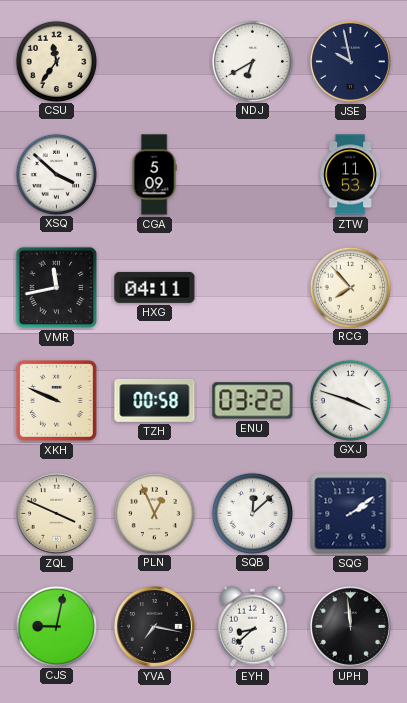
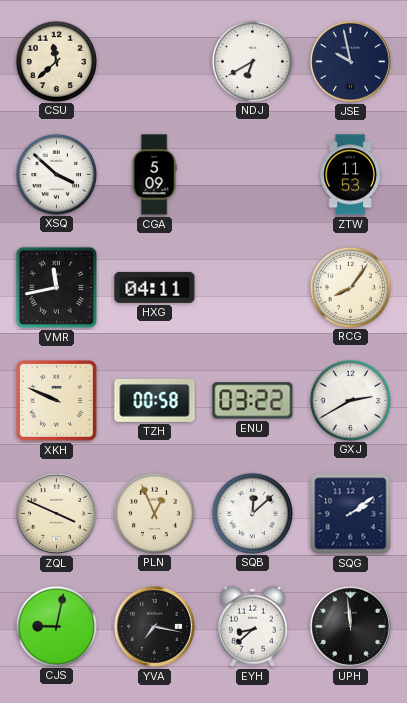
CSU: 11:36 -> 11:38 (56, 61)
RCG: 7:53 -> 8:06 (350, 287)
GXJ: 3:48 -> 2:40 (350, 400)
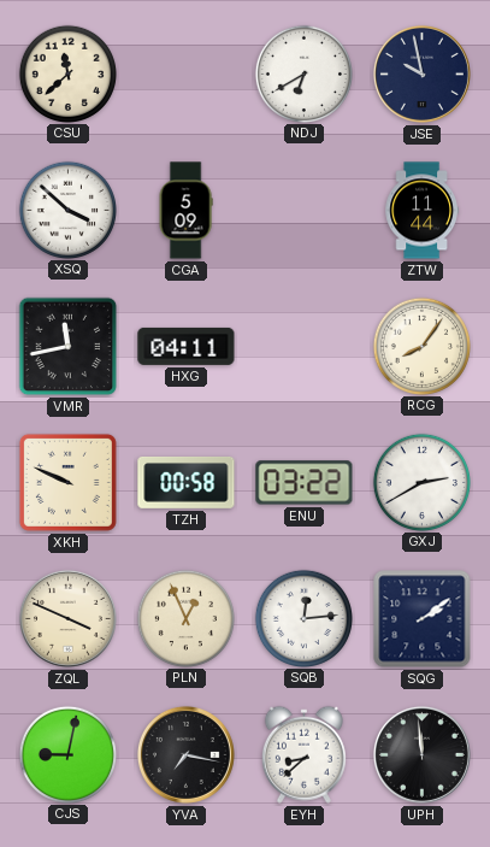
ZTW: 11:53 -> 11:44 (421, 211)
SQB: 12:08 -> 12:14 (303, 618)
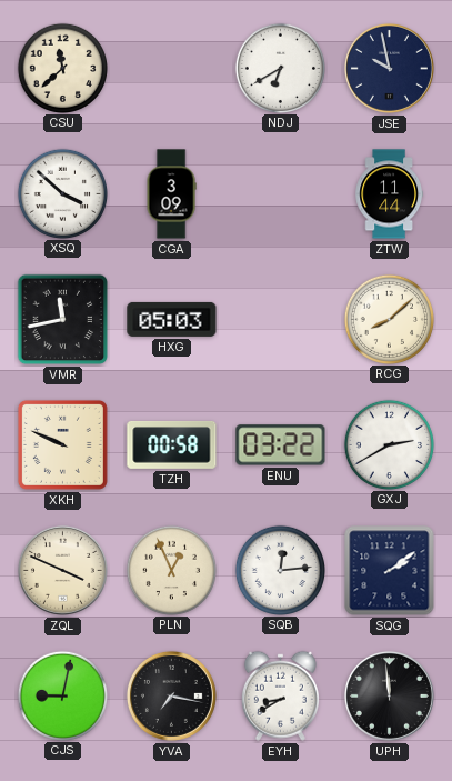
CGA: 5:09 -> 3:09 (171, 194)
HXG: 04:11 -> 05:03 (172, 319)
RCG: 8:06 -> 8:08 (389, 319)
EYH: 8:38 -> 8:40 (280, 695)
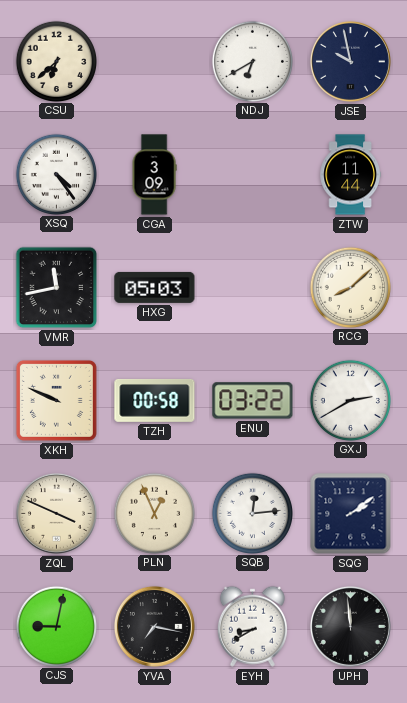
CSU: 11:38 -> 6:38 (56, 61)
XSQ: 3:52 -> 4:24 (56, 174)
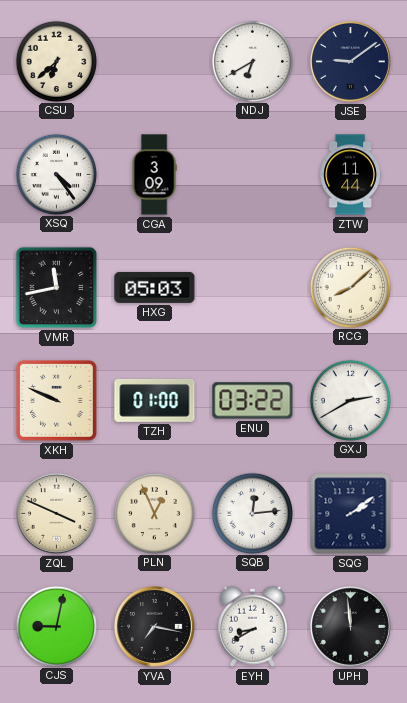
JSE: 9:58 -> 9:09 (350, 61)
TZH: 00:58 -> 01:00 (155, 401)
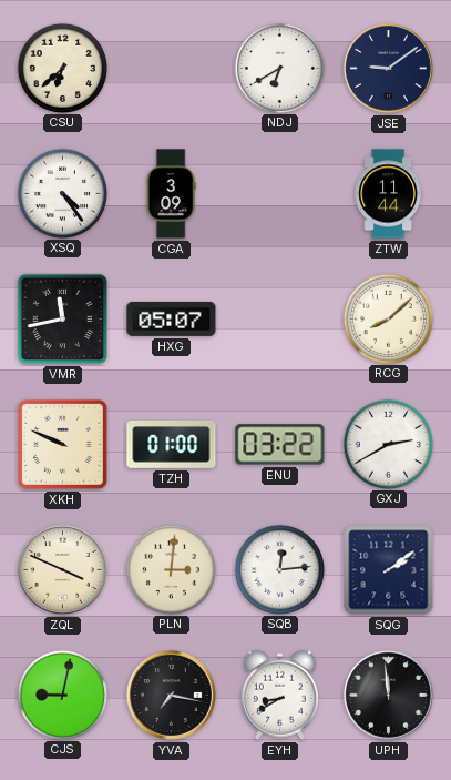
HXG: 05:03 -> 05:07 (172, 318)
PLN: 12:56 -> 3:01 (171, 569)
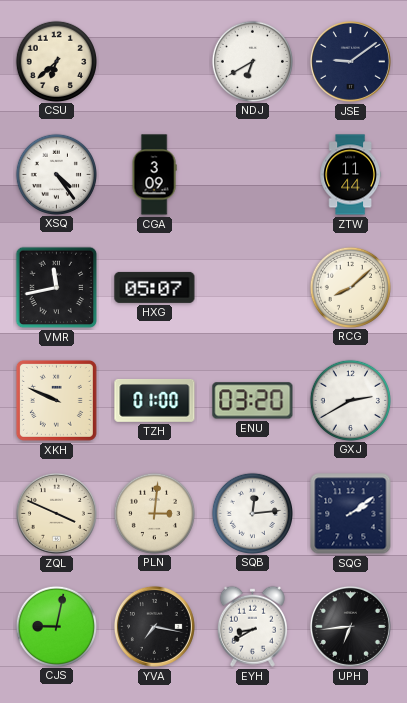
ENU: 03:22 -> 03:20 (253, 401)
UPH: 11:59 -> 6:44 (350, 626)
